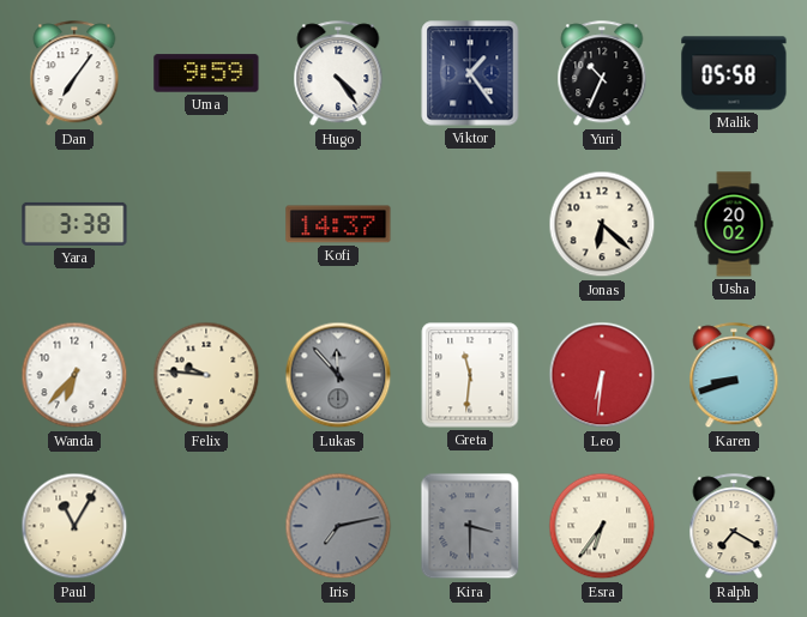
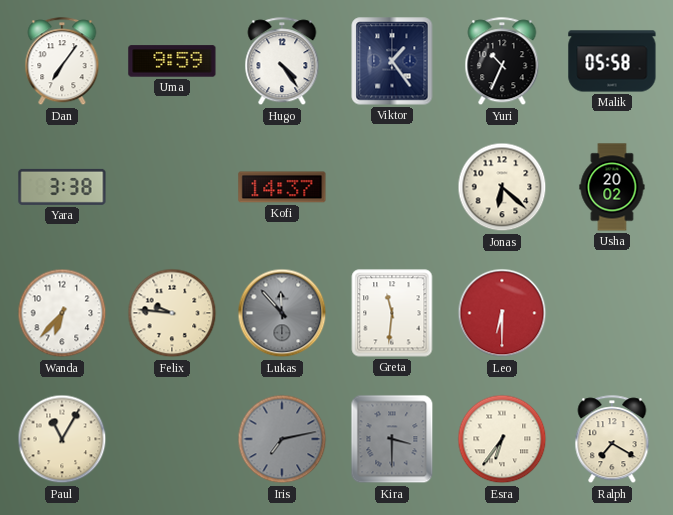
Leo: 6:31 -> 6:30 (502, 313)
Karen: 8:42 -> none (734, 376)
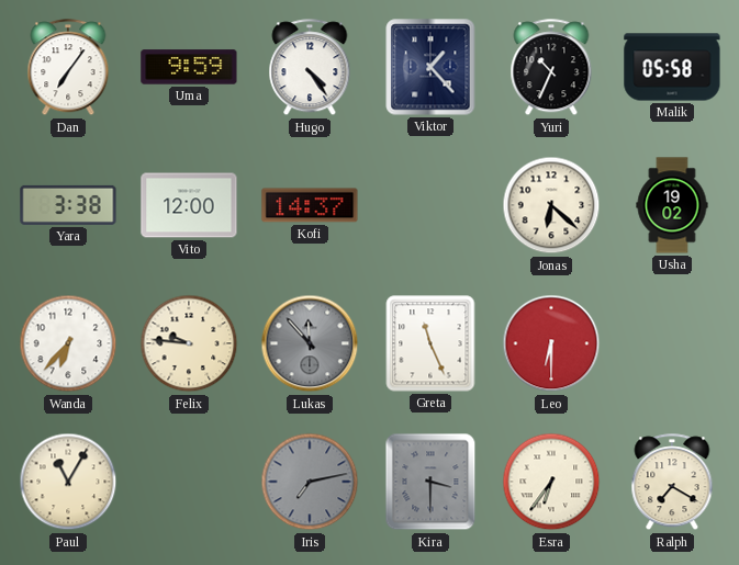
Viktor: 1:24 -> 1:23 (430, 67)
Vito: none -> 12:00 (189, 205)
Usha: 20:02 -> 19:02 (672, 205)
Greta: 11:31 -> 11:26 (430, 343)
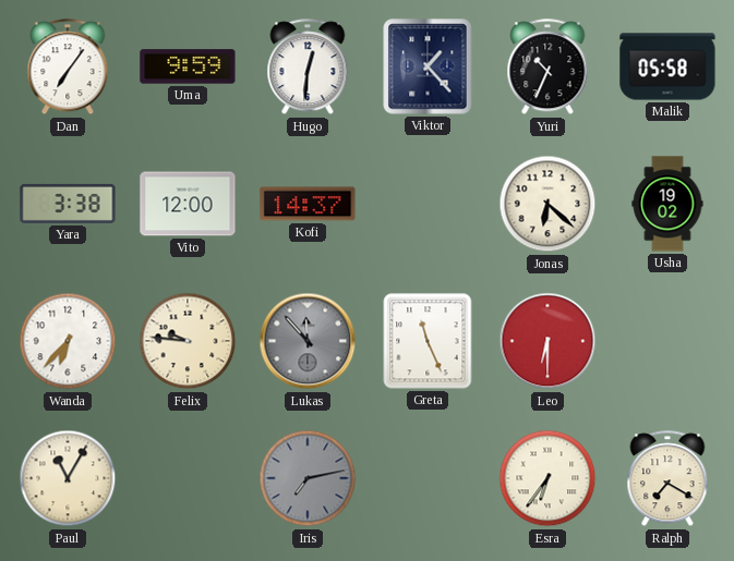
Hugo: 4:24 -> 12:31 (308, 68)
Kira: 3:30 -> none (430, 482)
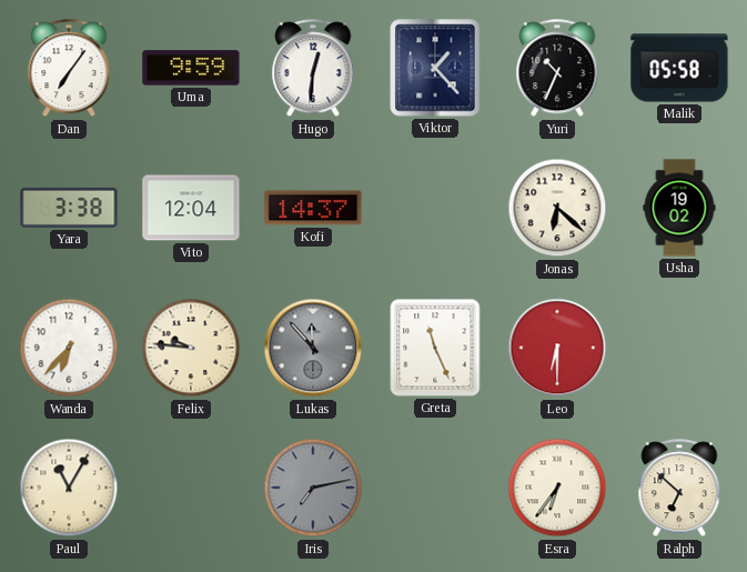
Vito: 12:00 -> 12:04 (191, 208)
Ralph: 7:20 -> 6:52 (679, 489)
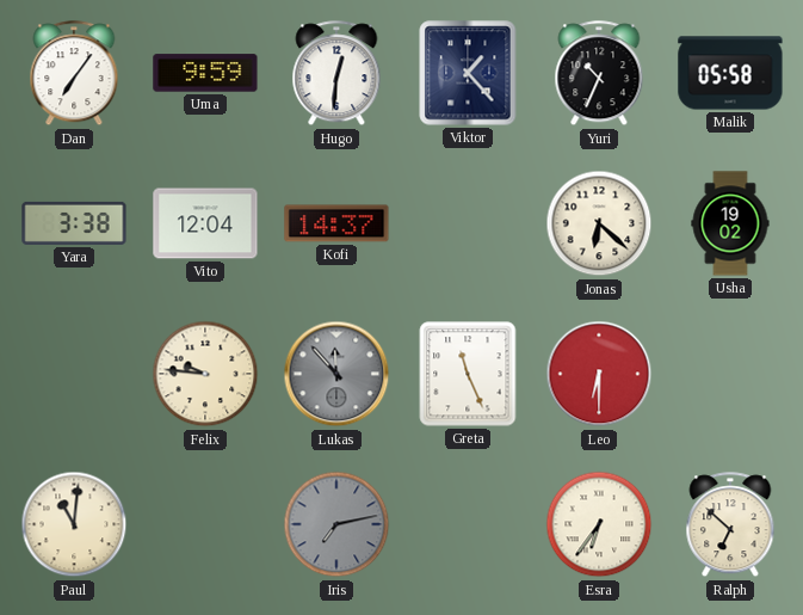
Wanda: 6:37 -> none (69, 348)
Paul: 11:05 -> 11:01 (74, 524)
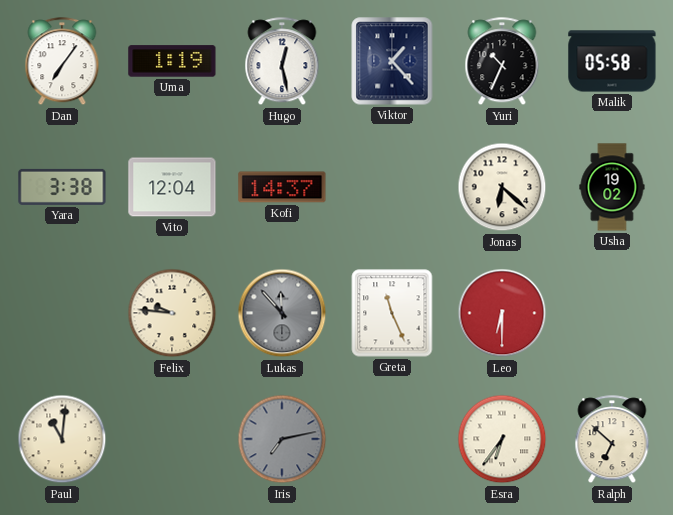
Uma: 9:59 -> 1:19 (172, 61)
Hugo: 12:31 -> 12:28 (282, 62)
